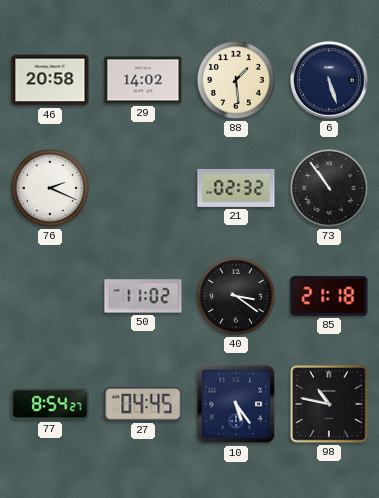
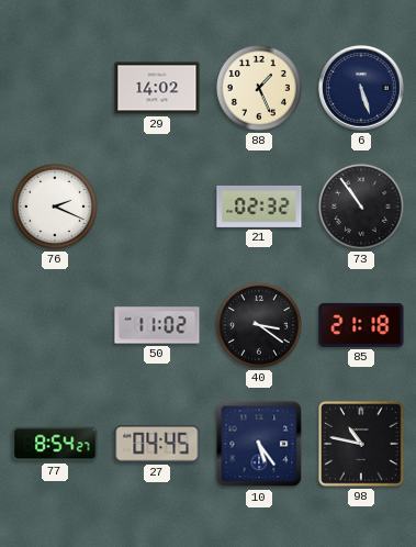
46: 20:58 -> none (50, 80)
88: 1:29 -> 1:26 (259, 88)
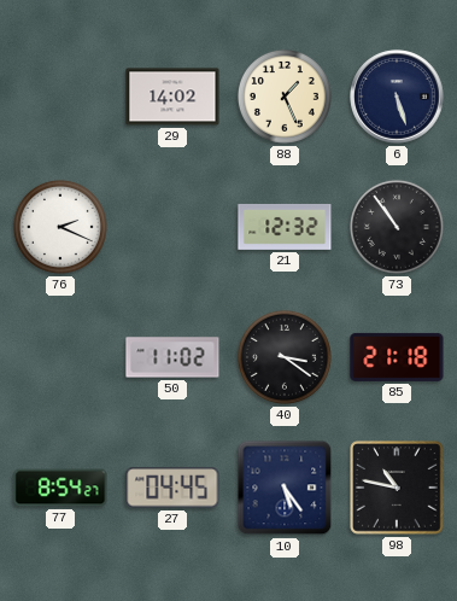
21: 02:32 -> 12:32 (285, 227)
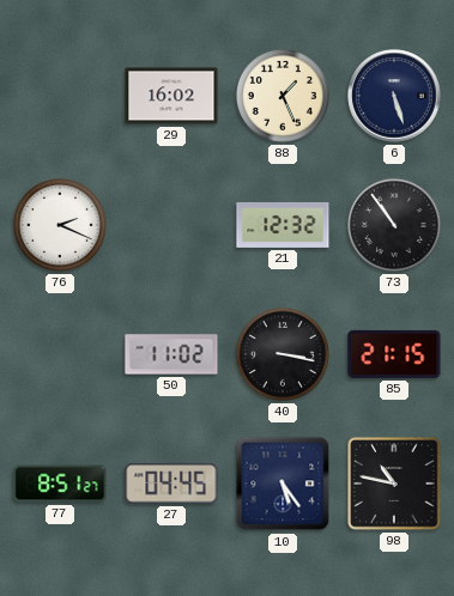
29: 14:02 -> 16:02 (171, 96)
40: 3:21 -> 3:17 (283, 354)
85: 21:18 -> 21:15 (394, 354)
77: 8:54 -> 8:51 (60, 484)
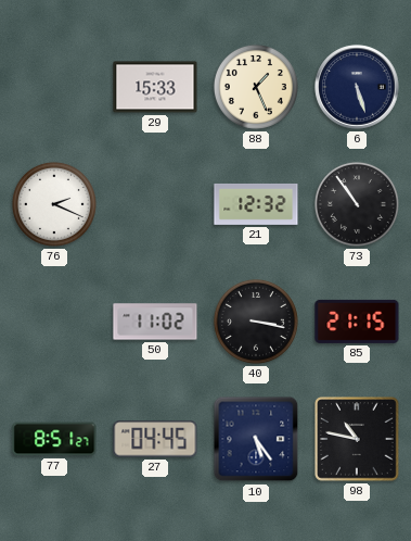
29: 16:02 -> 15:33 (155, 87)
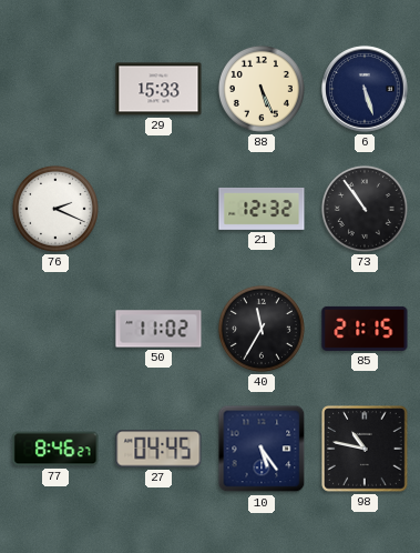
88: 1:26 -> 5:26 (262, 89)
40: 3:17 -> 11:35 (262, 329)
77: 8:51 -> 8:46 (55, 449)
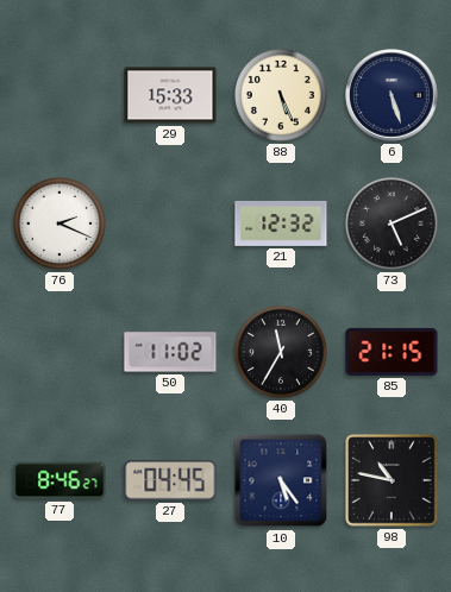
73: 10:54 -> 5:11 (392, 223)
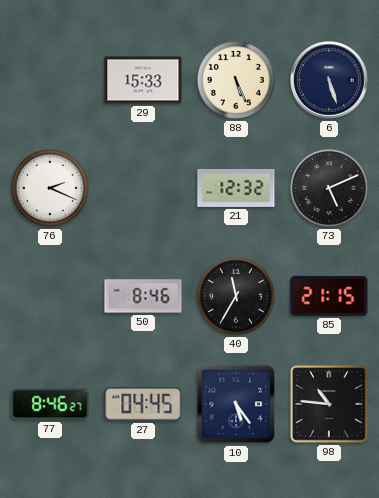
50: 11:02 -> 8:46 (143, 296)
98: 10:47 -> 10:46 (329, 404)
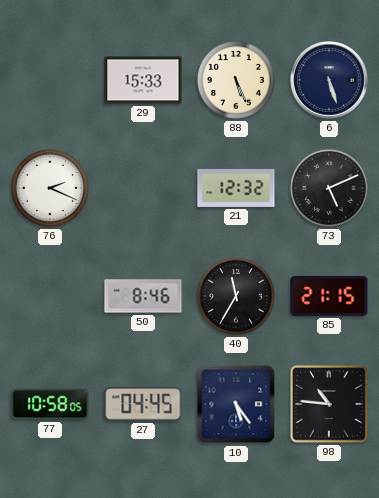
77: 8:46 -> 10:58 (50, 404)
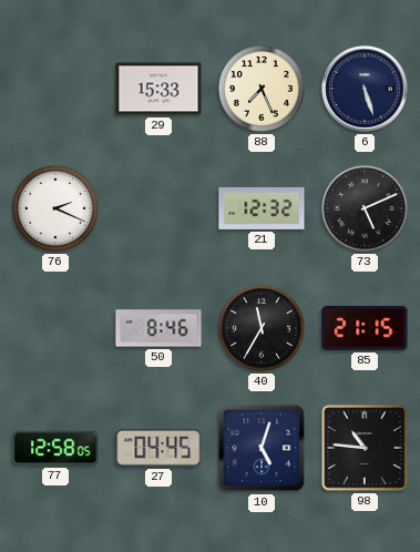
88: 5:26 -> 7:26 (262, 89)
77: 10:58 -> 12:58 (55, 448)
10: 5:24 -> 5:03 (262, 448)
